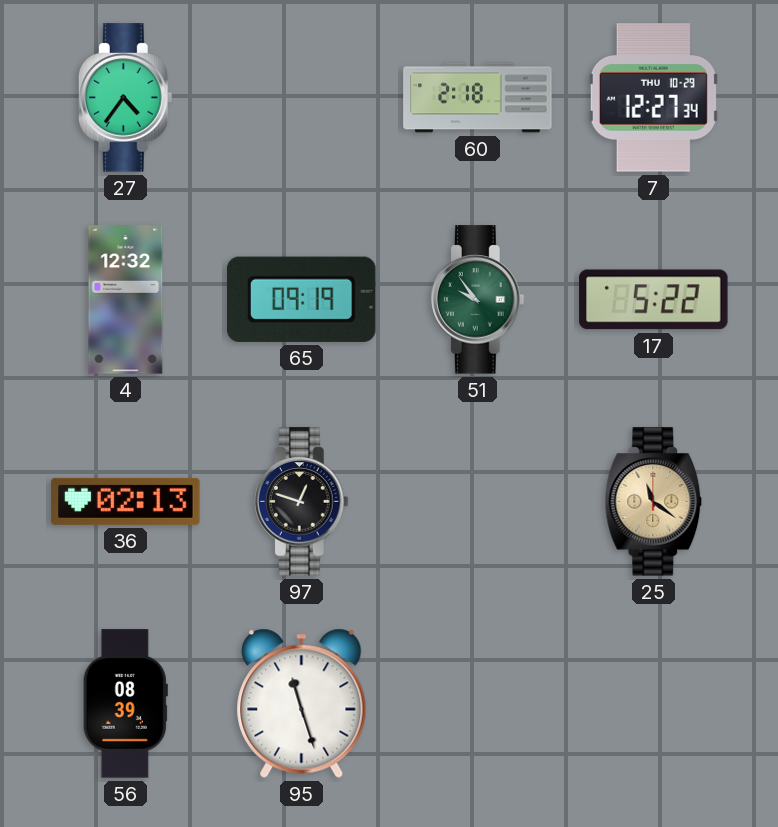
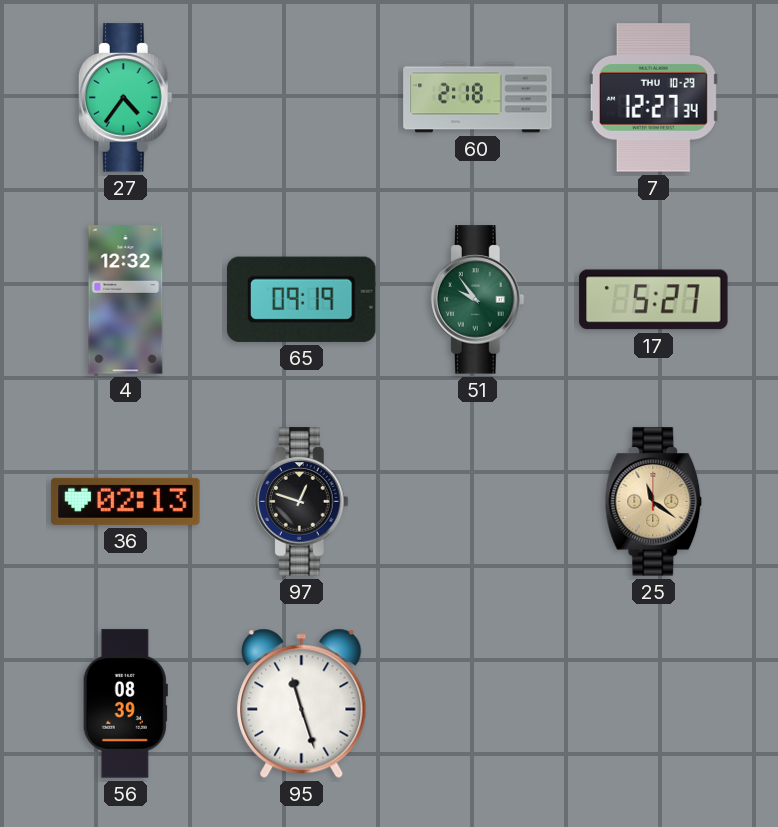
17: 5:22 -> 5:27 (654, 300)
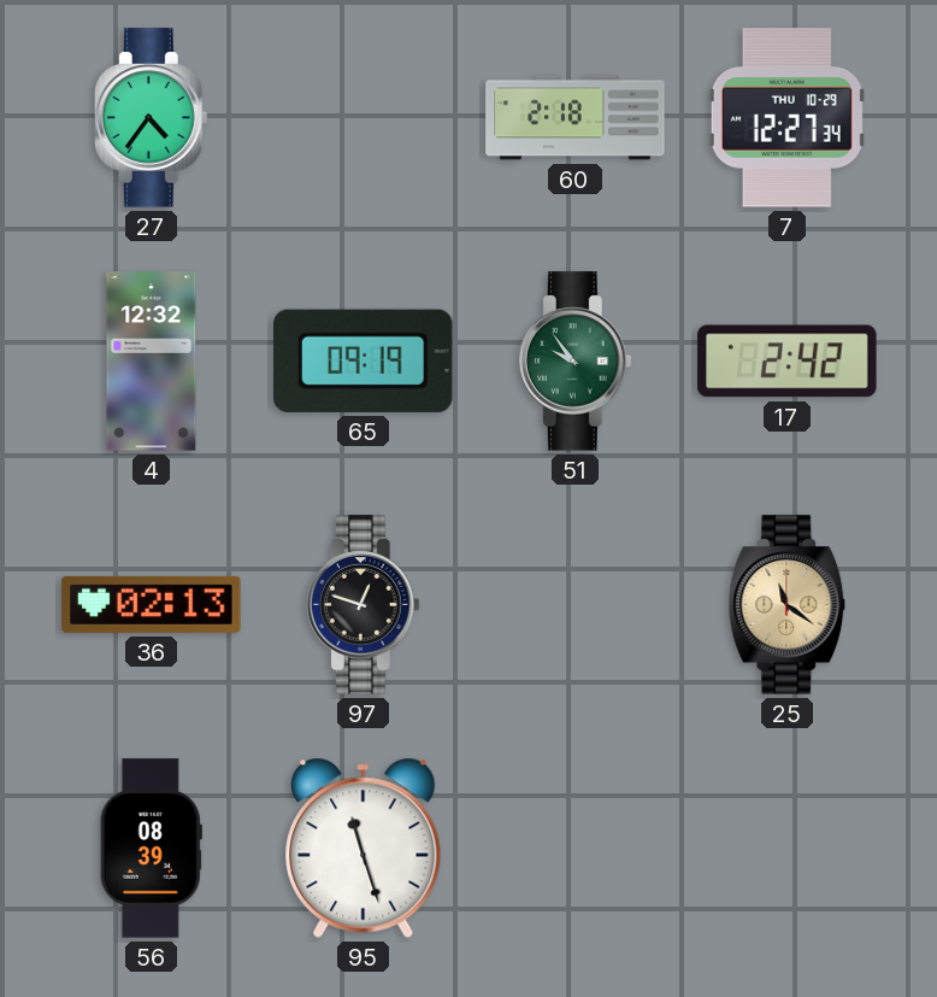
17: 5:27 -> 2:42 (788, 362)
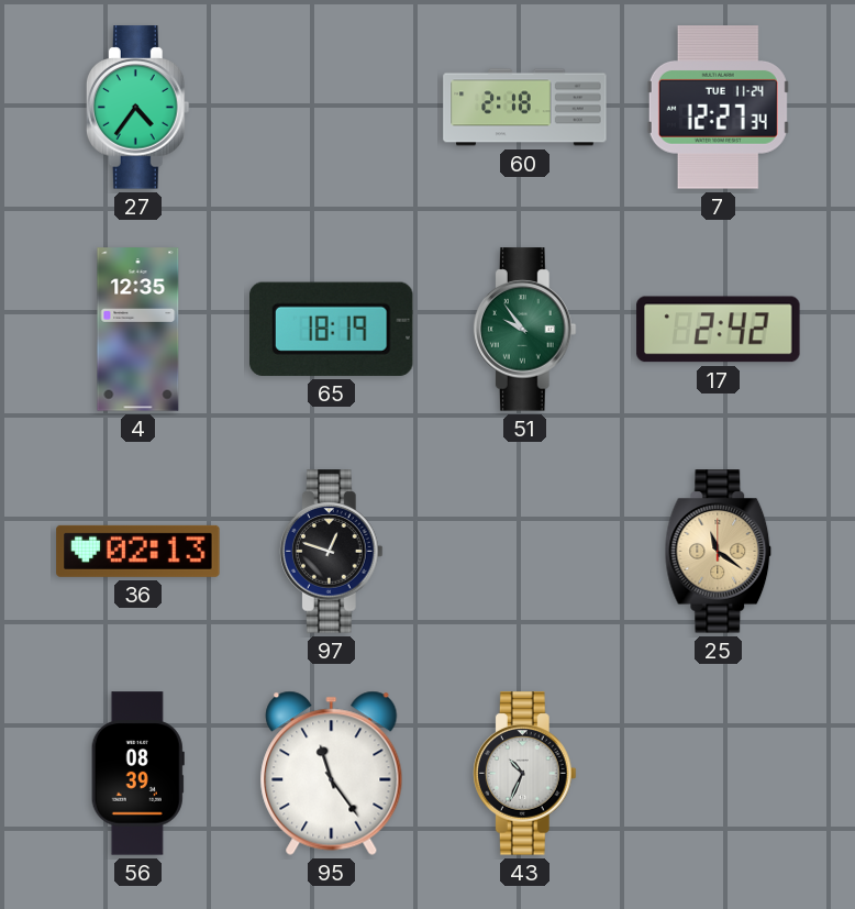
7 date: THU 10-29 -> TUE 11-24 (718, 108)
4: 12:32 -> 12:35 (138, 330)
65: 09:19 -> 18:19 (332, 329)
95: 11:27 -> 11:24 (332, 773)
43: none -> 10:34 (524, 774)
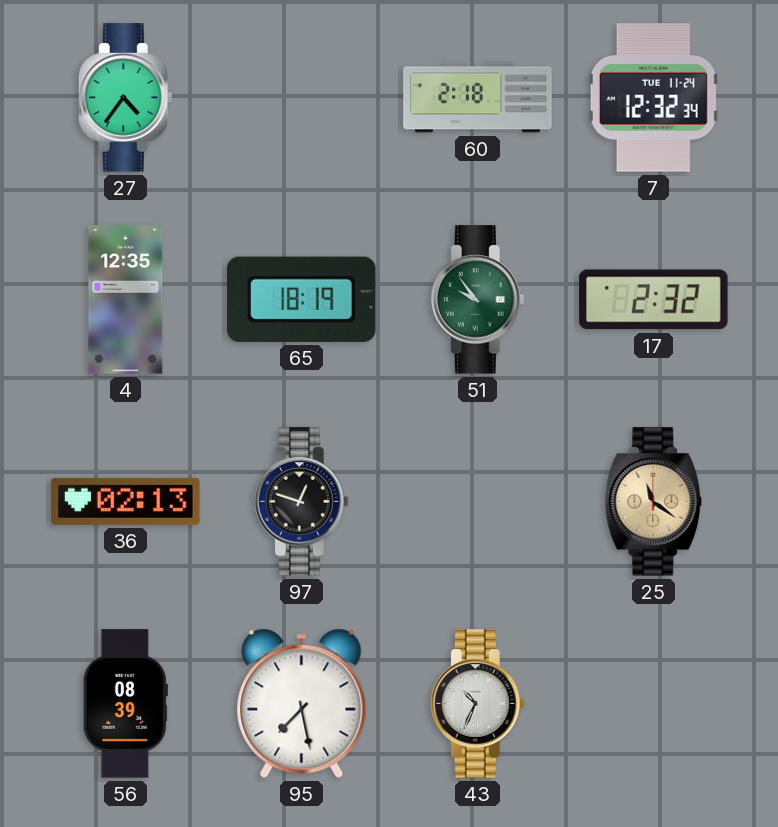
7: 12:27 -> 12:32 (653, 98)
17: 2:42 -> 2:32 (654, 300)
95: 11:24 -> 7:28 (302, 703)
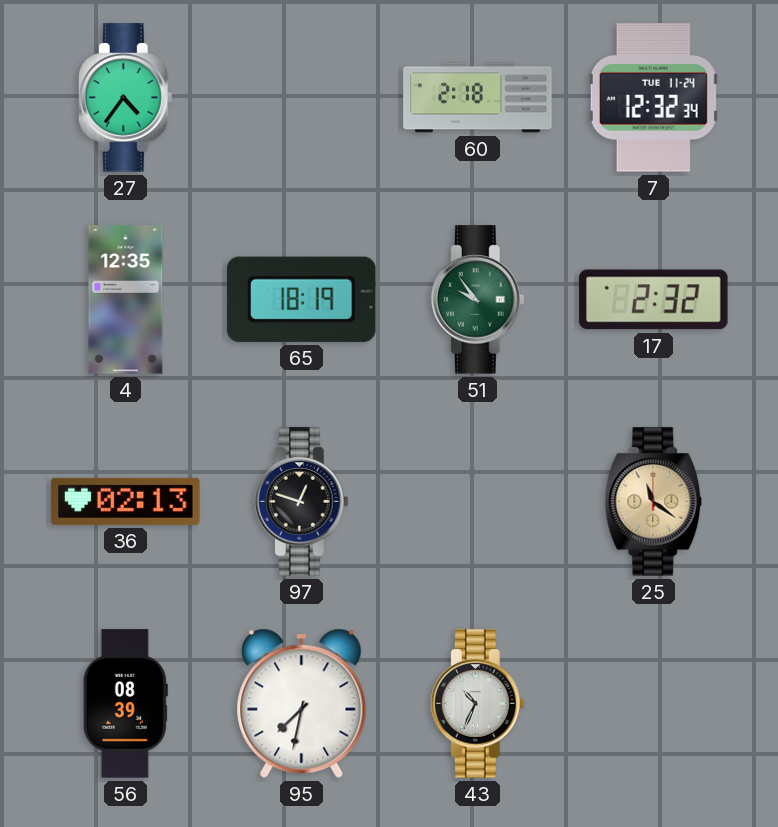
95: 7:28 -> 7:32 (302, 703)
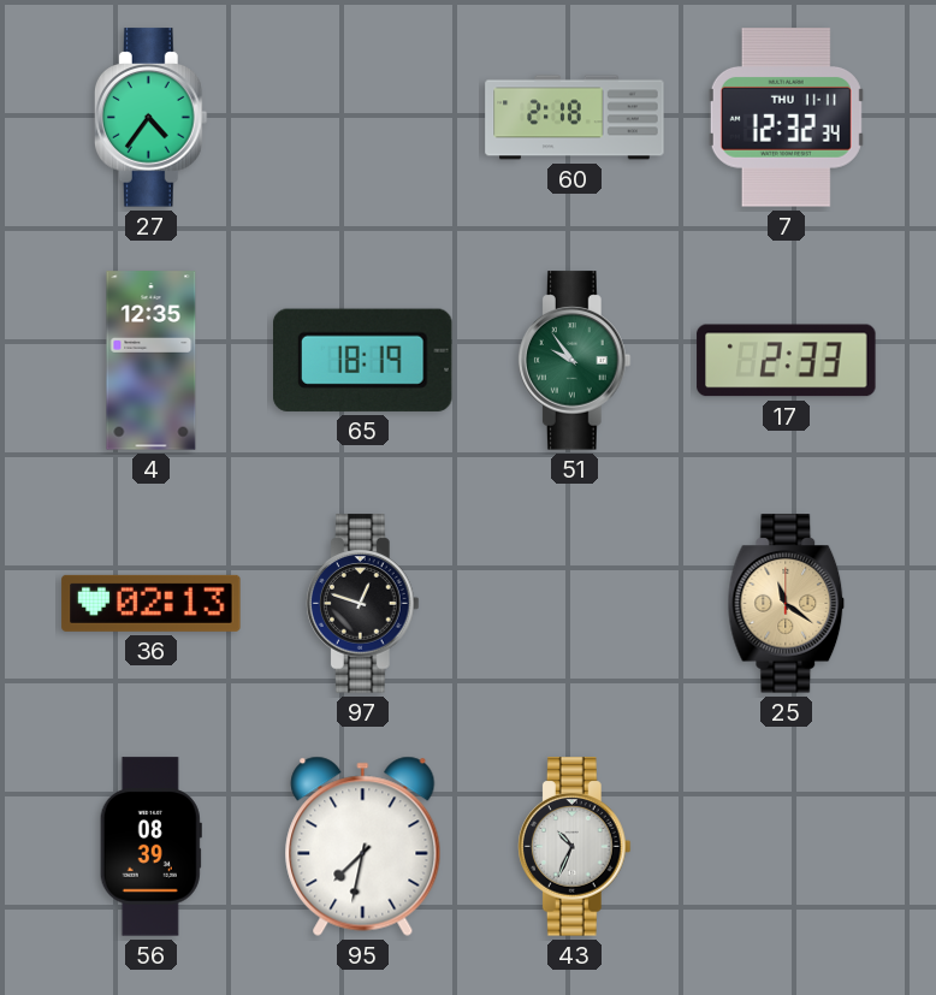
7 date: TUE 11-24 -> THU 11-11 (786, 118)
17: 2:32 -> 2:33 (787, 361)
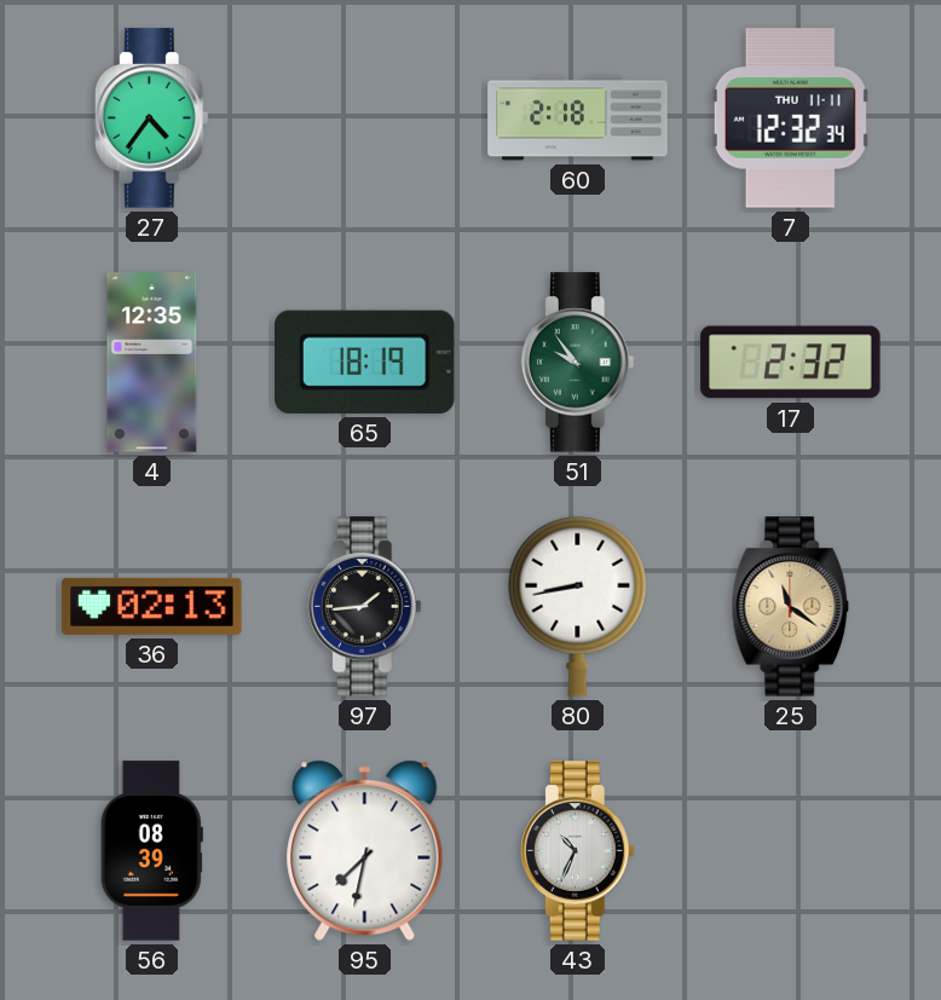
17: 2:33 -> 2:32 (791, 363)
97: 12:48 -> 1:44 (364, 607)
80: none -> 8:43 (578, 606)
